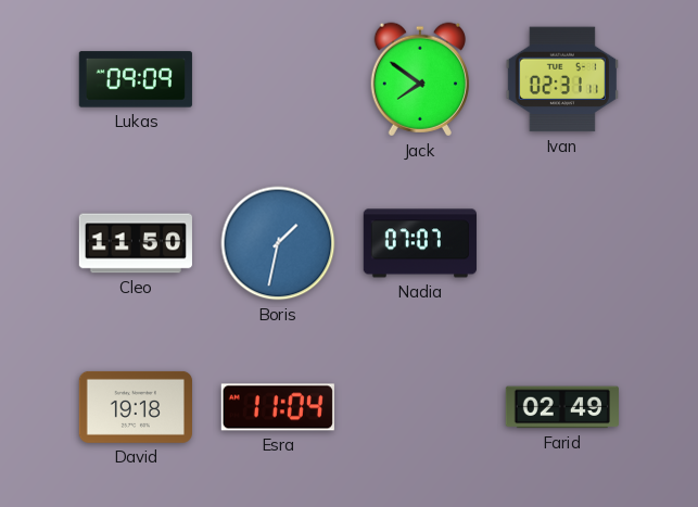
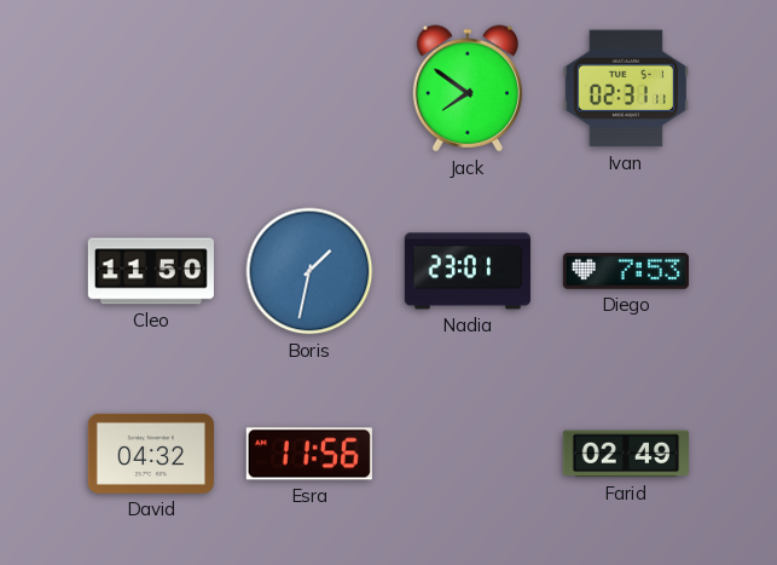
Lukas: 09:09 -> none (136, 79)
Nadia: 07:07 -> 23:01 (468, 271)
Diego: none -> 7:53 (626, 271)
David: 19:18 -> 04:32 (151, 454)
Esra: 11:04 -> 11:56 (309, 454)
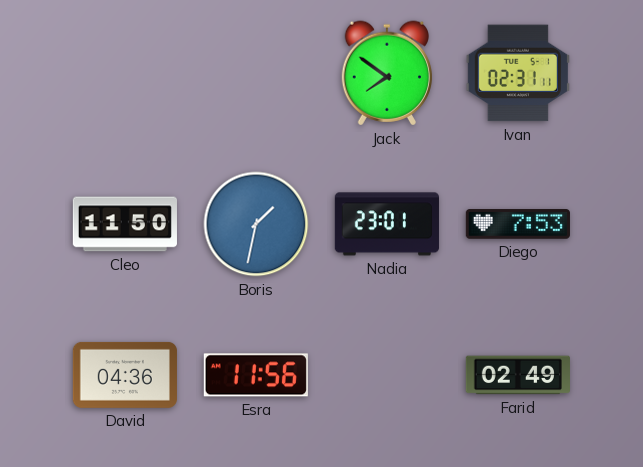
David: 04:32 -> 04:36 (125, 375)
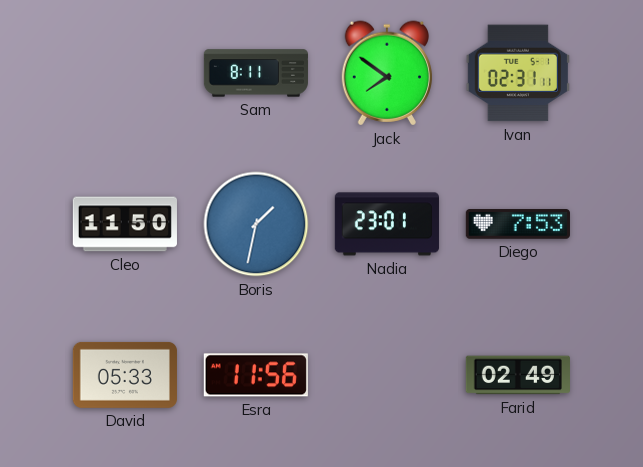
Sam: none -> 8:11 (256, 73)
David: 04:36 -> 05:33 (125, 375)
